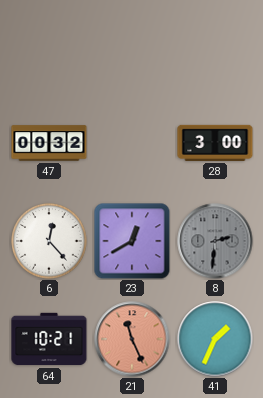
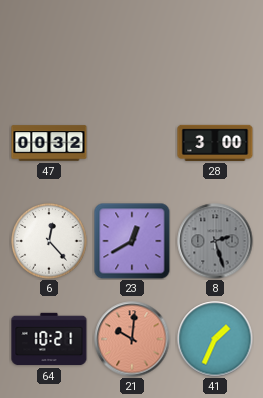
8: 2:31 -> 2:27 (215, 241)
21: 11:26 -> 10:01 (132, 339)
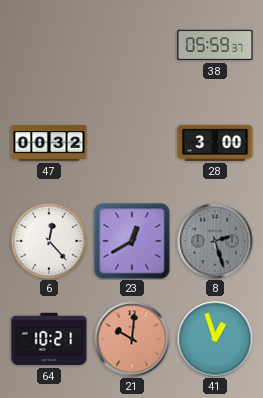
38: none -> 05:59 (215, 45)
41: 1:34 -> 12:57 (215, 339)
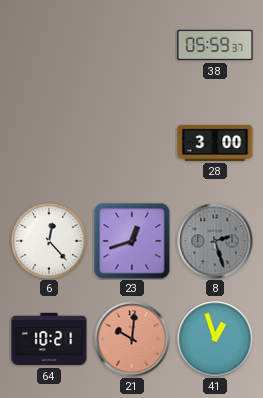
47: 00:32 -> none (49, 143)
23: 12:40 -> 12:42 (132, 241)
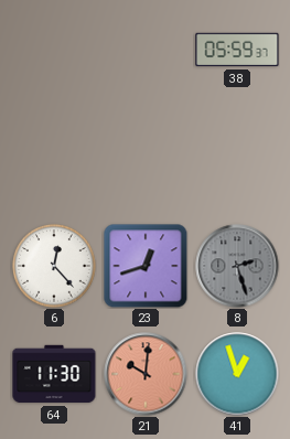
28: 3:00 -> none (215, 143)
64: 10:21 -> 11:30 (54, 374)
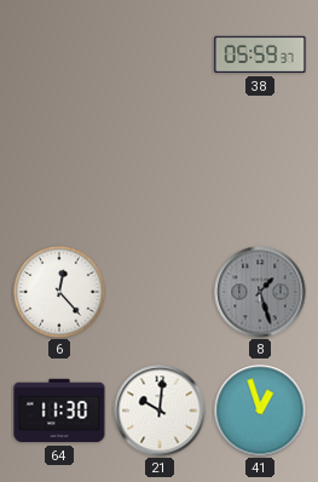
23: 12:42 -> none (146, 266)
8: 2:27 -> 1:27 (260, 292)
21 dial: salmon -> white (160, 411)
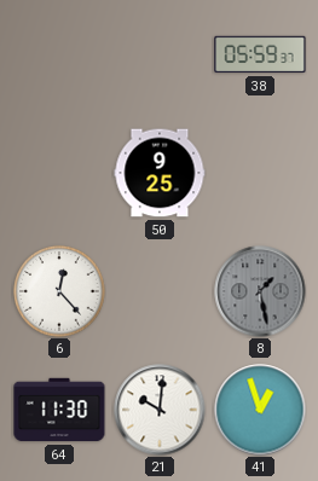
50: none -> 9:25 (160, 173)
8: 1:27 -> 1:28 (260, 291)
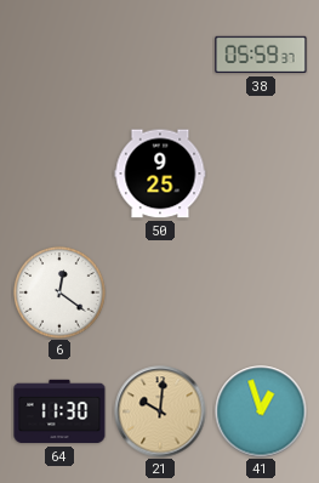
6: 12:23 -> 12:21 (59, 292)
8: 1:28 -> none (260, 291)
21 dial: white -> champagne (160, 411)
